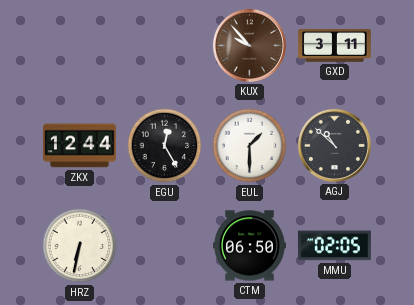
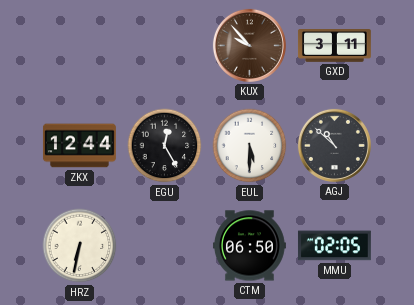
EUL: 1:30 -> 5:30 (250, 146)
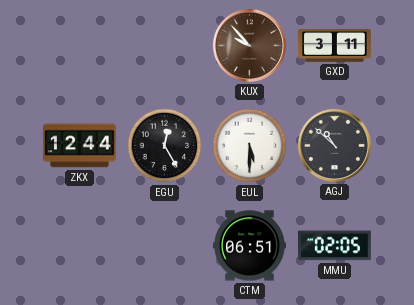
HRZ: 6:32 -> none (80, 246)
CTM: 06:50 -> 06:51 (249, 246)
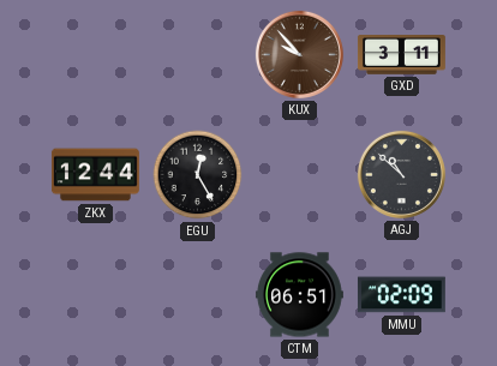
EUL: 5:30 -> none (250, 146)
MMU: 02:05 -> 02:09 (401, 295)
